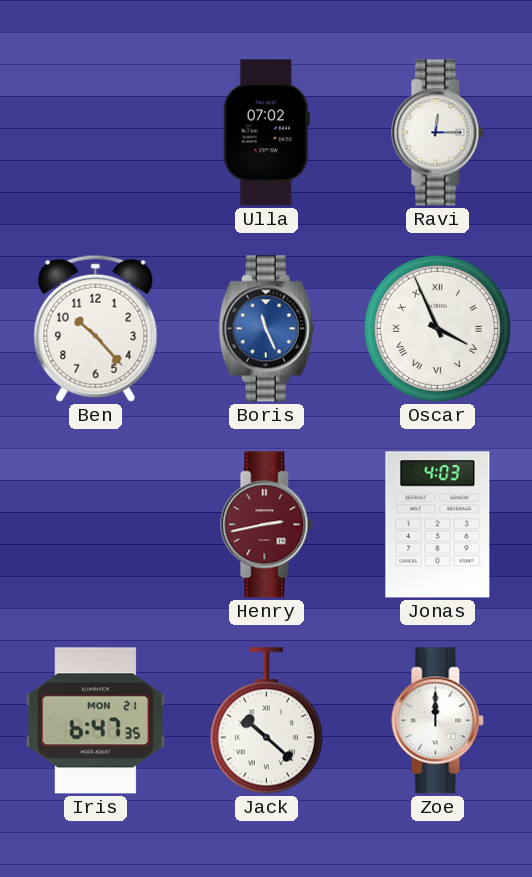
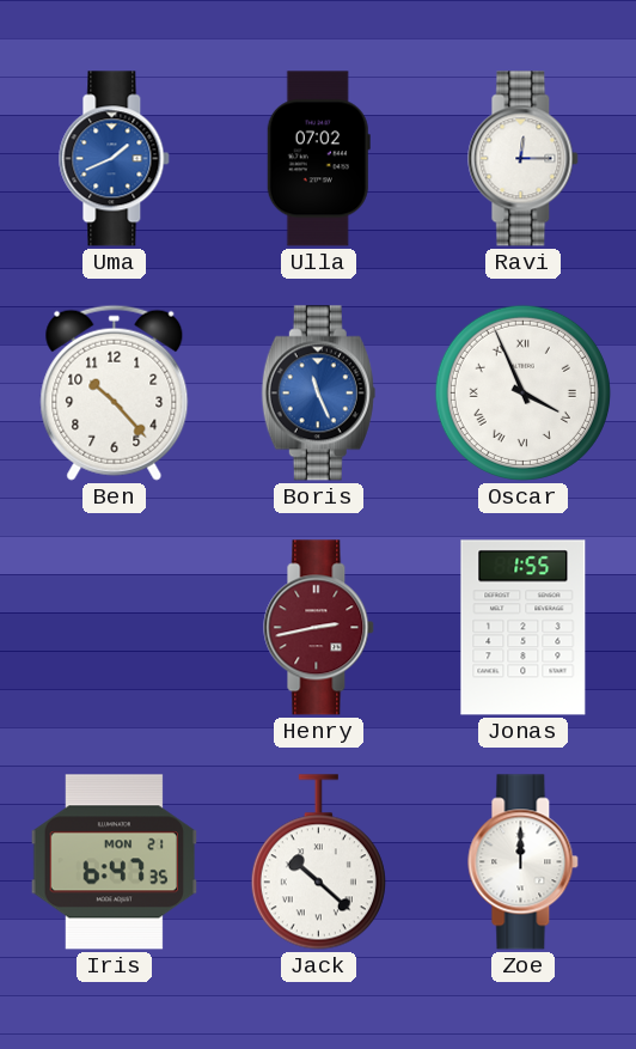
Uma: none -> 1:41 (115, 159)
Jonas: 4:03 -> 1:55 (524, 628)
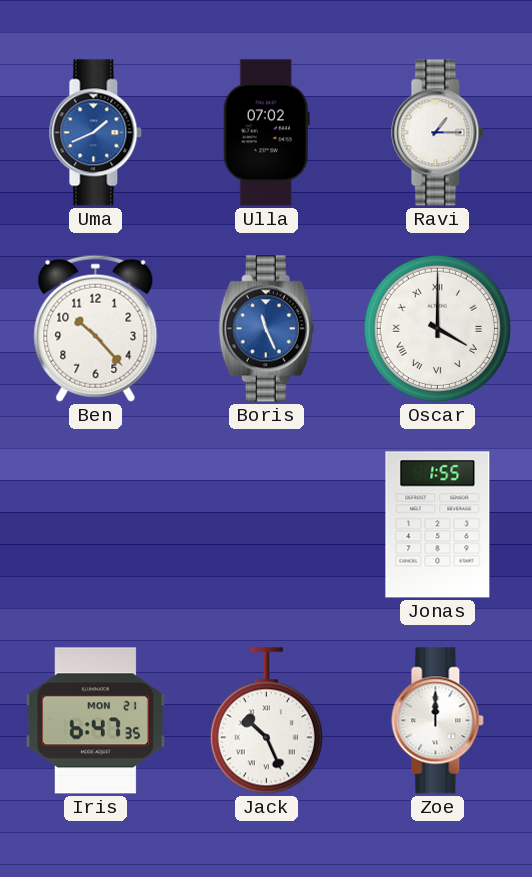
Ravi: 12:15 -> 1:15 (438, 133)
Oscar: 3:56 -> 4:00 (437, 328)
Henry: 2:43 -> none (319, 628)
Jack: 10:22 -> 10:26 (266, 721)
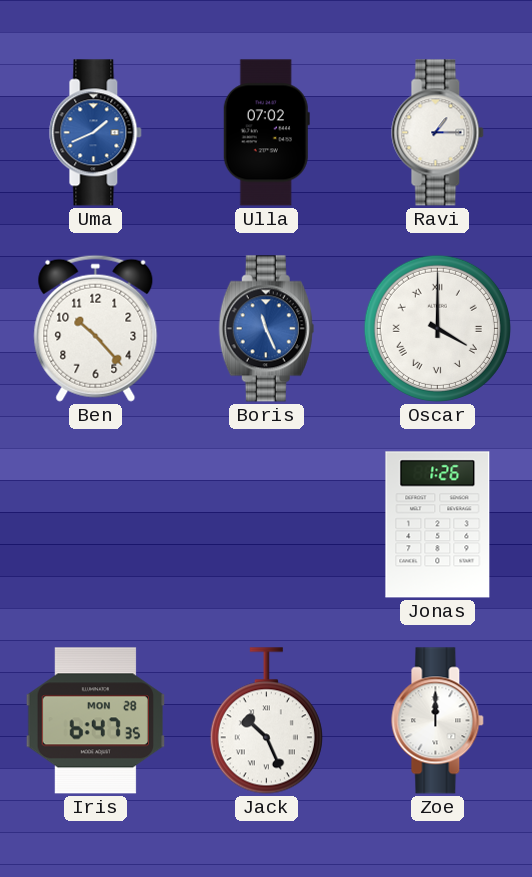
Jonas: 1:55 -> 1:26 (438, 525)
Iris date: MON 21 -> MON 28 (95, 721)
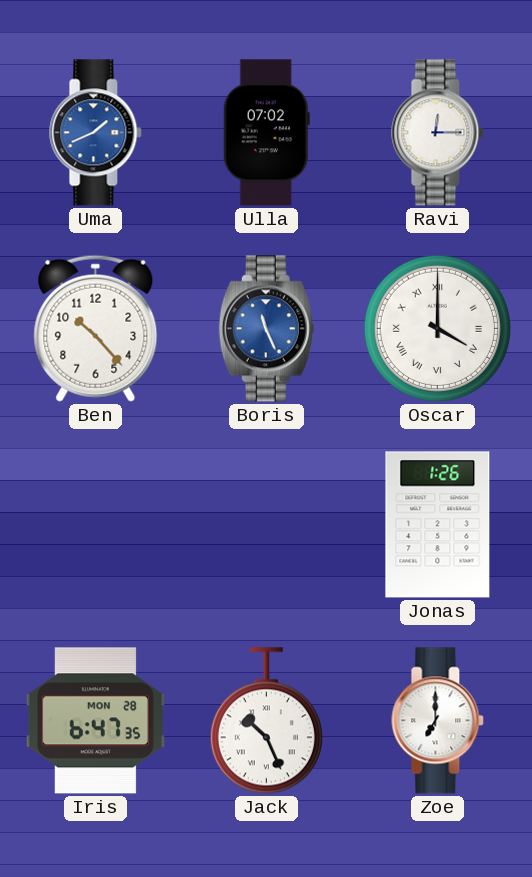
Ravi: 1:15 -> 12:15 (438, 133)
Zoe: 12:00 -> 7:00 (438, 721)
